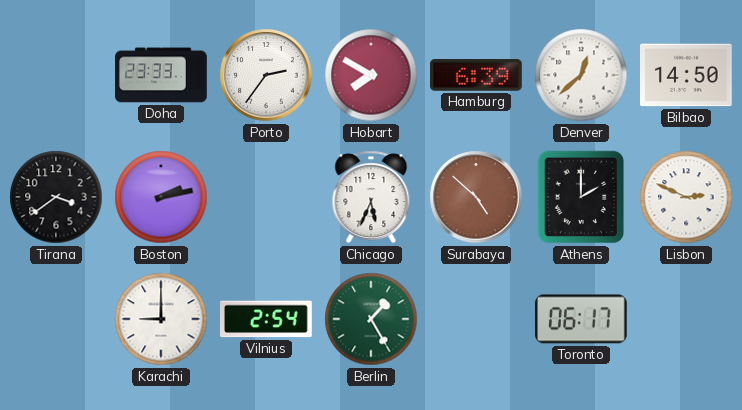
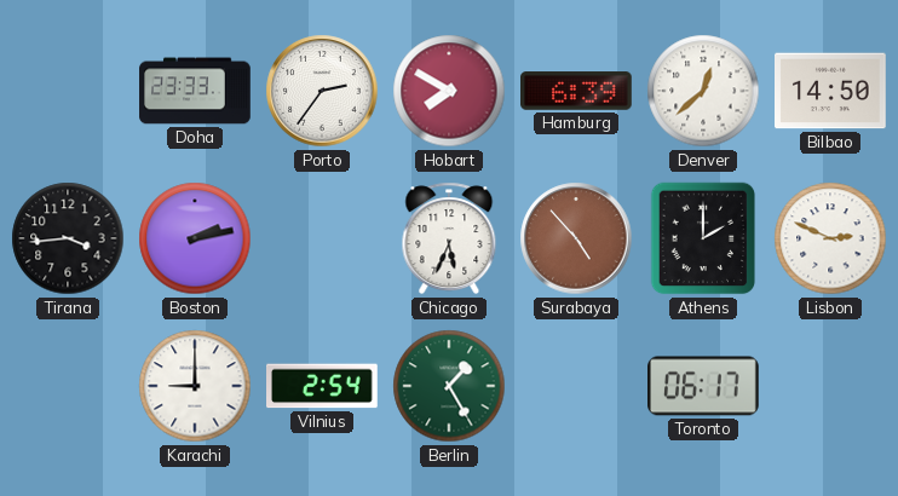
Tirana: 3:39 -> 3:44 (68, 238)
Surabaya: 4:52 -> 4:53 (576, 238)
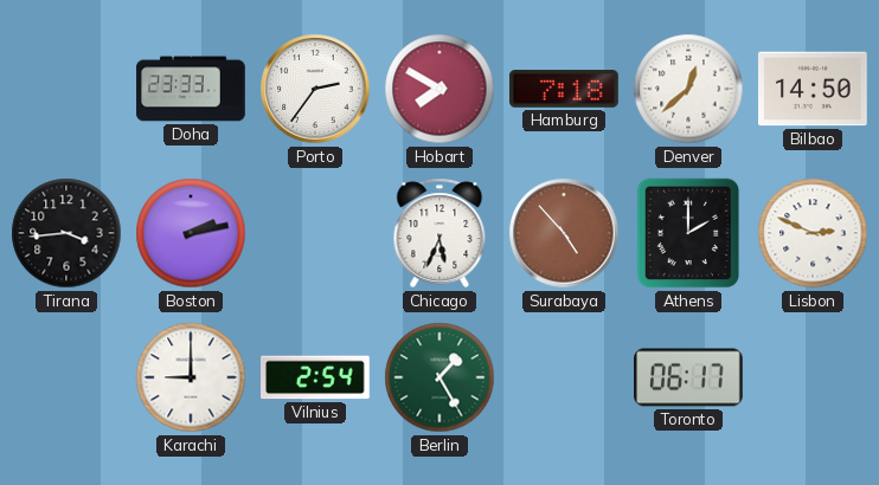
Hamburg: 6:39 -> 7:18 (565, 89)
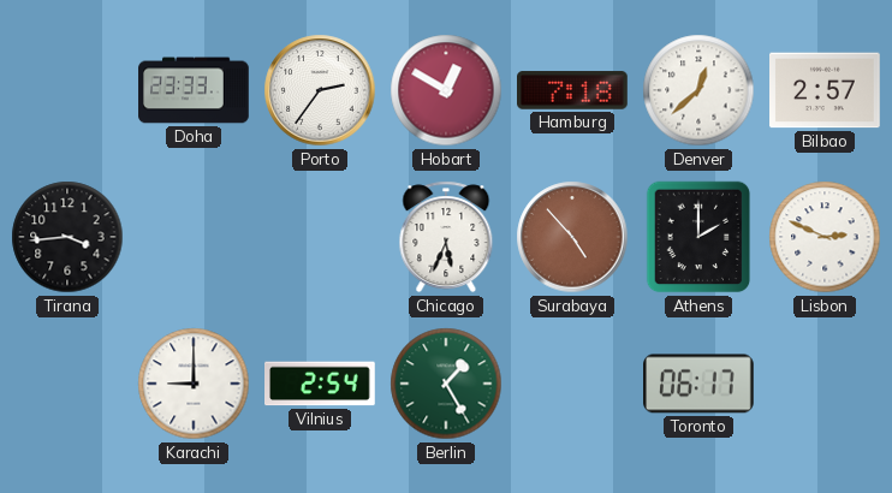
Hobart: 7:50 -> 12:50 (446, 90)
Bilbao: 14:50 -> 2:57 (826, 90)
Boston: 2:13 -> none (191, 233)
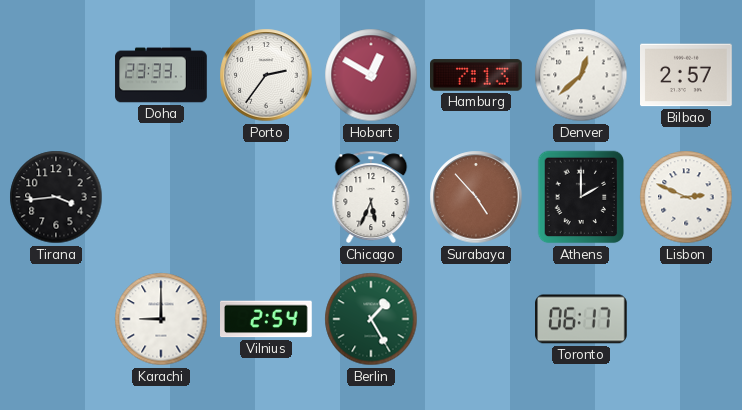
Hamburg: 7:18 -> 7:13 (477, 75)
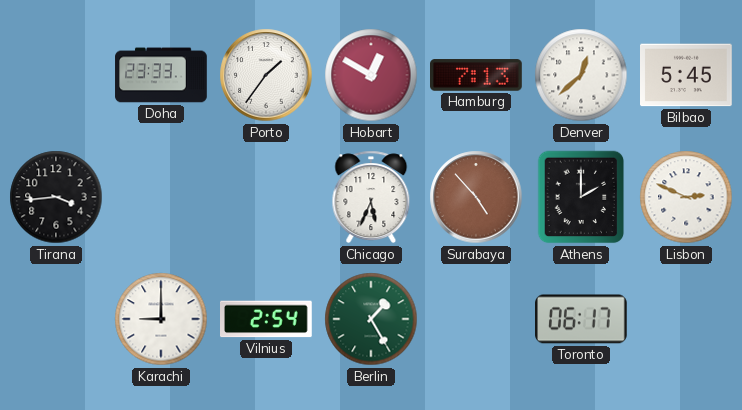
Porto: 2:36 -> 1:36 (266, 75)
Bilbao: 2:57 -> 5:45 (687, 75)
